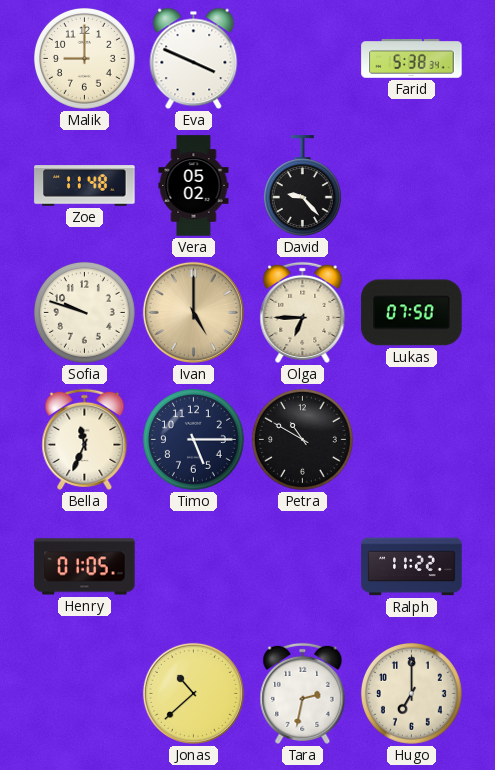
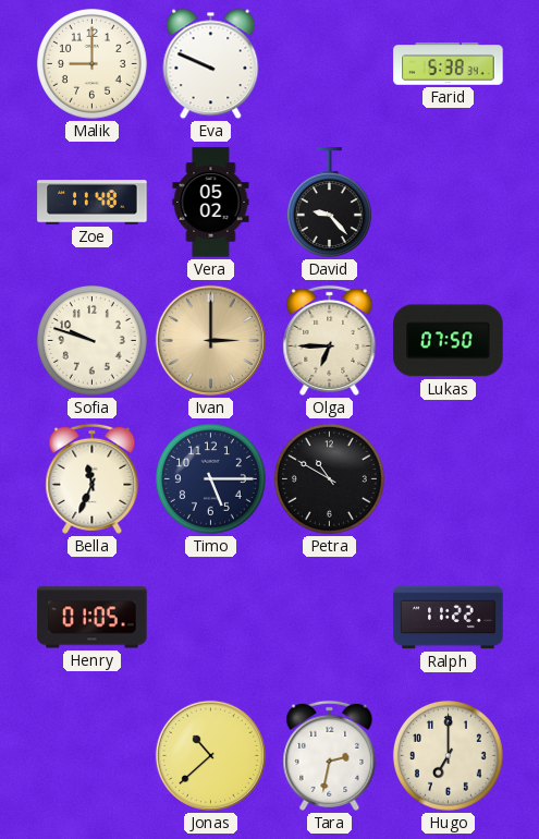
Eva: 3:49 -> 9:49 (211, 64)
Ivan: 5:00 -> 3:00 (210, 340)
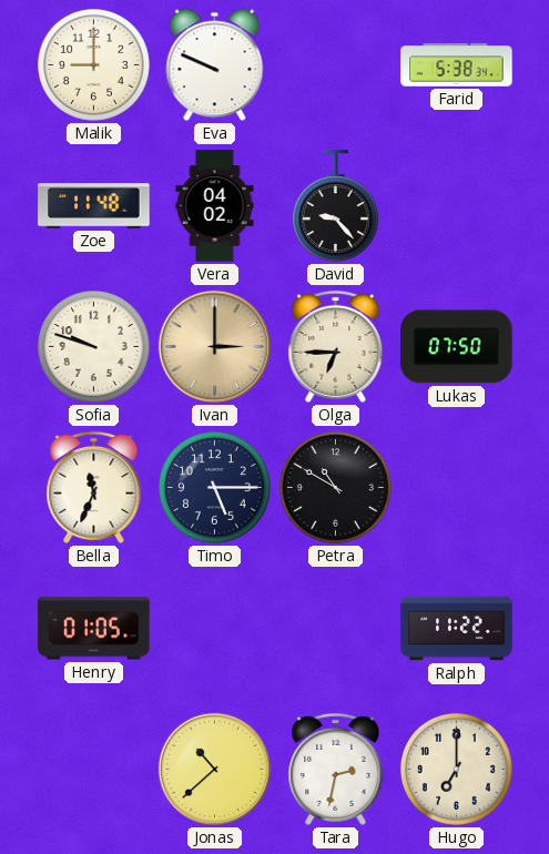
Vera: 05:02 -> 04:02 (215, 206)
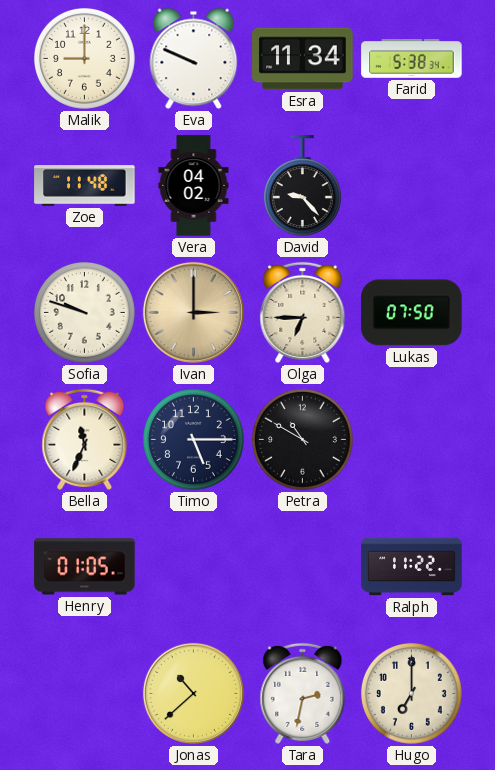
Esra: none -> 11:34 (303, 59)
